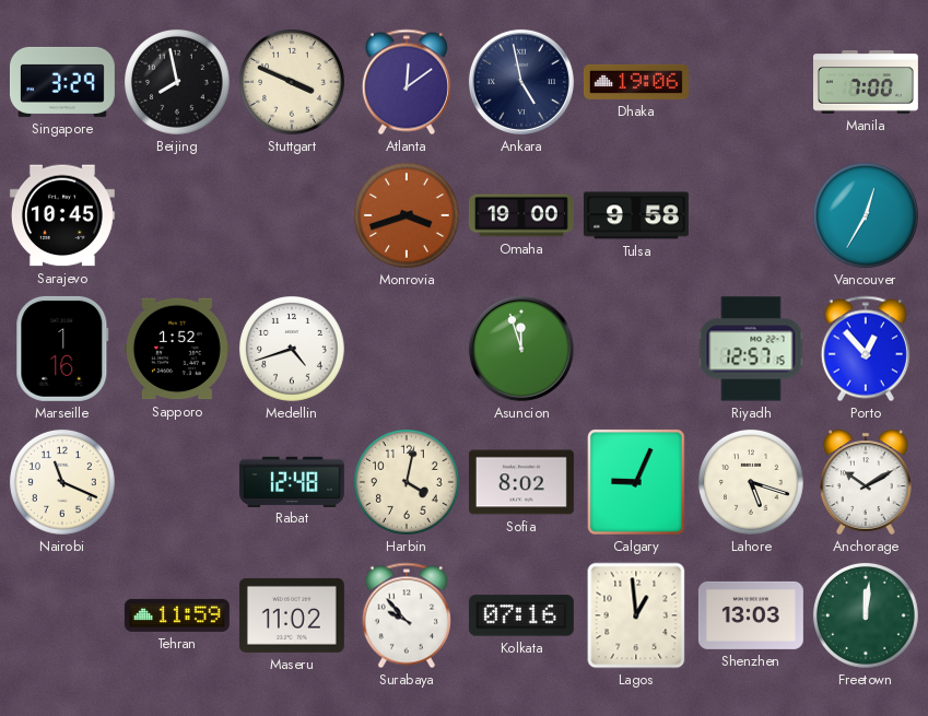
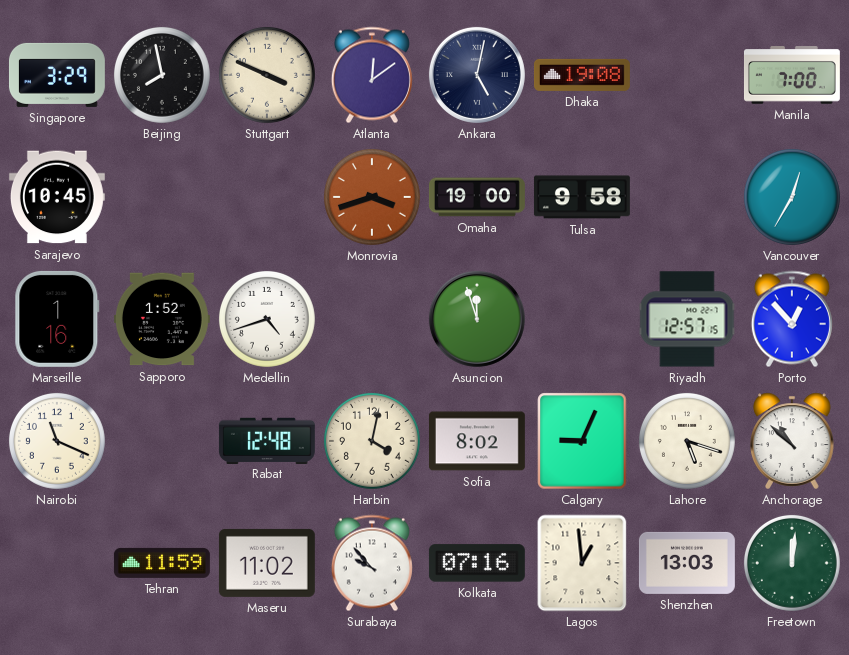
Ankara: 4:58 -> 5:02 (477, 75)
Dhaka: 19:06 -> 19:08 (582, 75)
Anchorage: 10:10 -> 10:52 (792, 441)
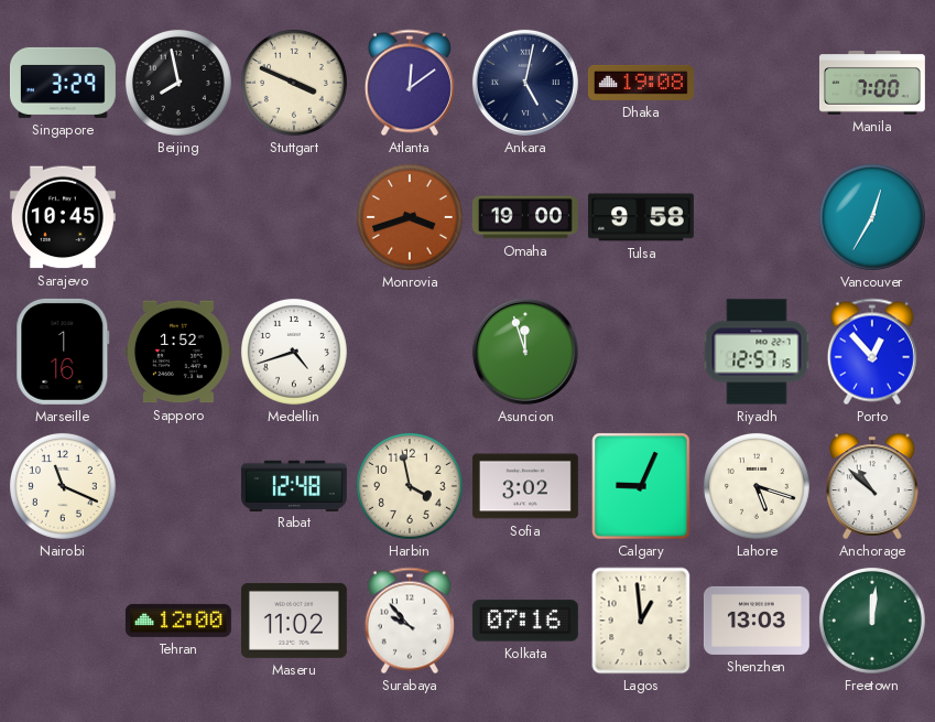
Harbin: 4:02 -> 3:58 (410, 486)
Sofia: 8:02 -> 3:02 (525, 486)
Tehran: 11:59 -> 12:00 (178, 621)
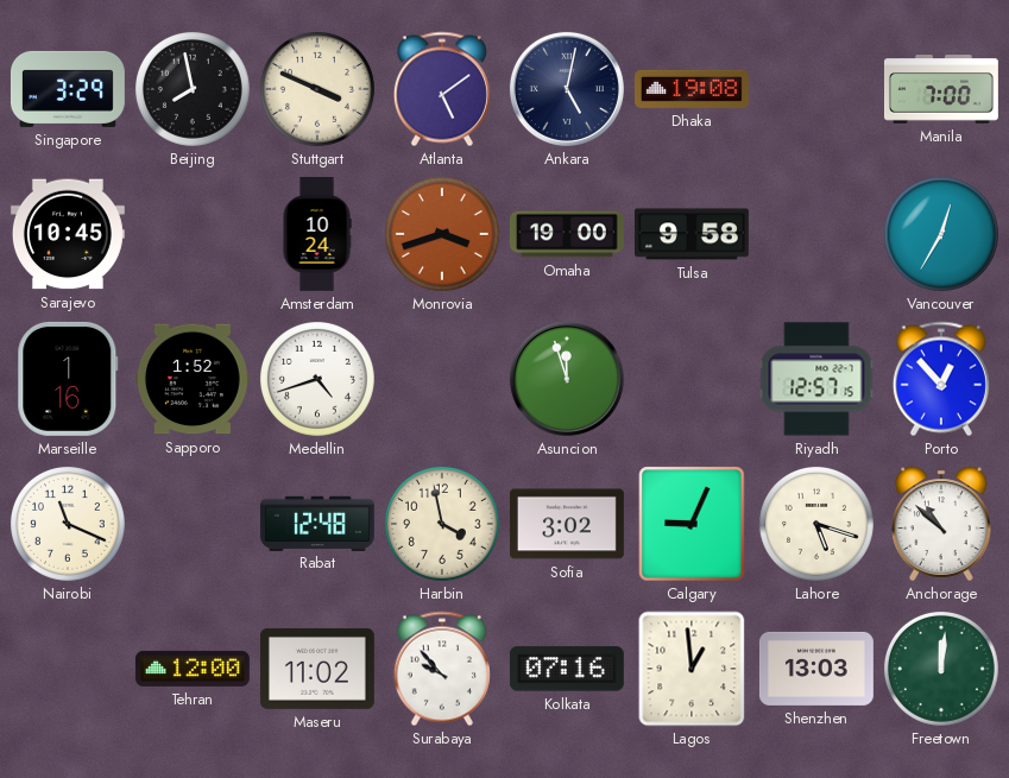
Atlanta: 12:09 -> 5:09 (442, 89)
Amsterdam: none -> 10:24 (317, 234)
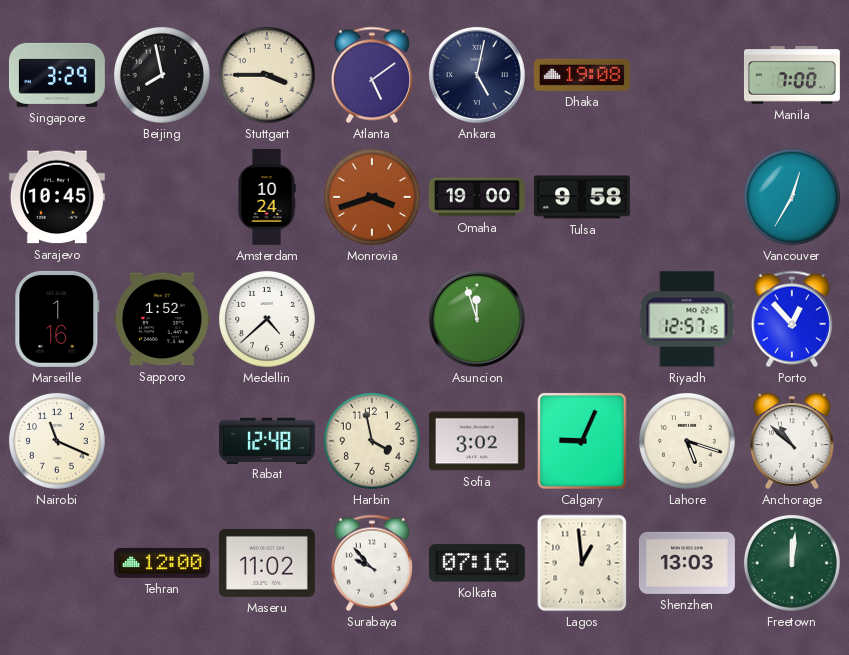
Stuttgart: 3:49 -> 3:45 (267, 75)
Medellin: 4:42 -> 4:38 (267, 319)
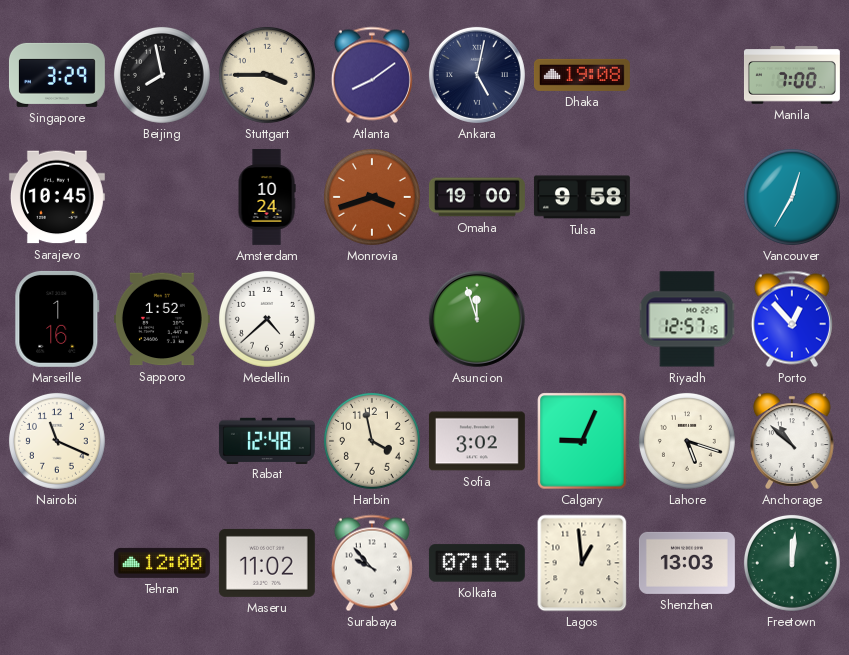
Atlanta: 5:09 -> 8:09 (372, 75)
